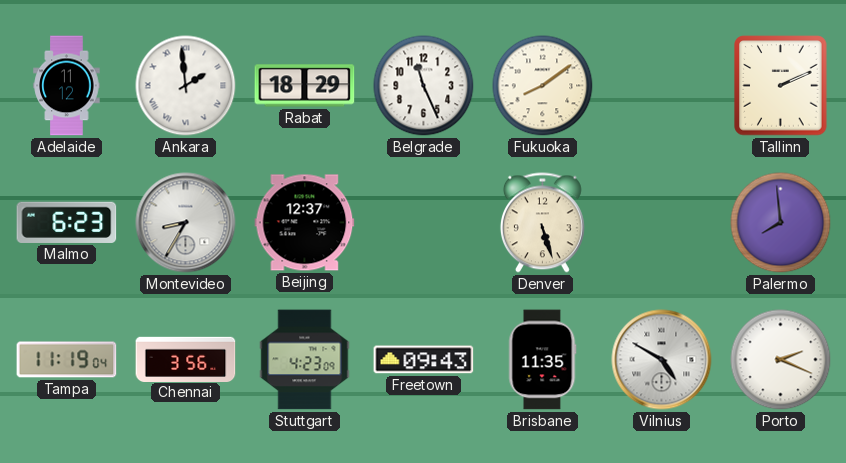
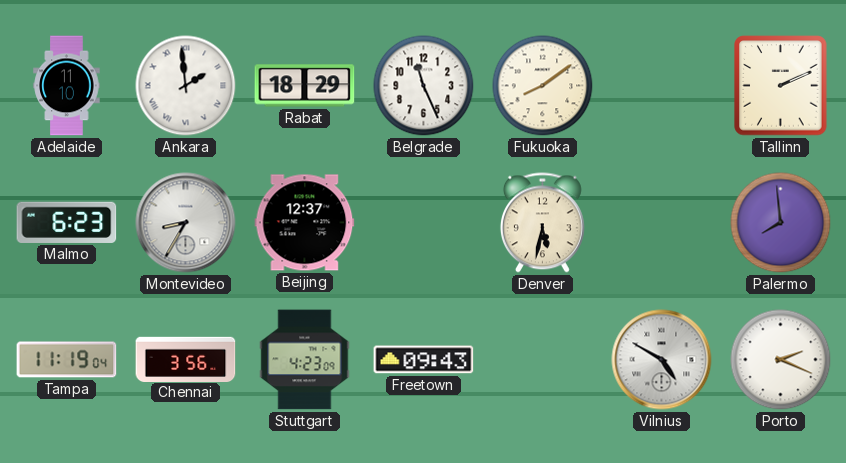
Adelaide: 11:12 -> 11:10 (67, 86)
Denver: 5:27 -> 5:32 (542, 223)
Brisbane: 11:35 -> none (542, 360)
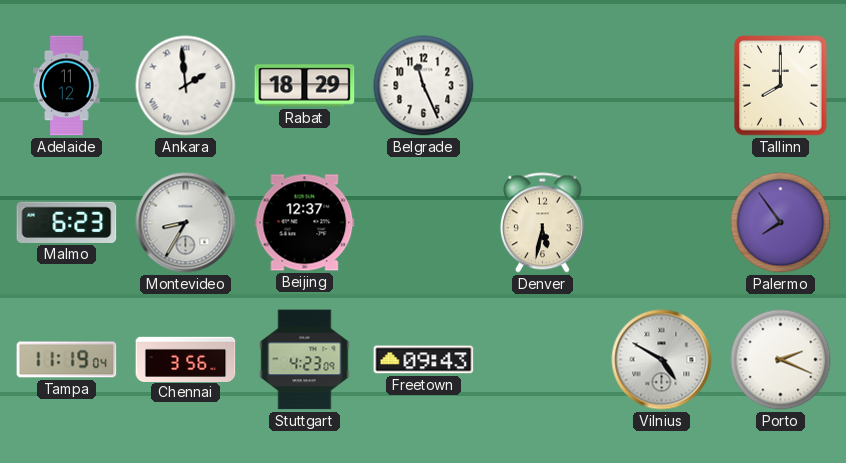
Adelaide: 11:10 -> 11:12 (67, 86)
Fukuoka: 8:09 -> none (543, 86)
Tallinn: 2:11 -> 8:00 (781, 86)
Palermo: 7:59 -> 7:54 (781, 223)
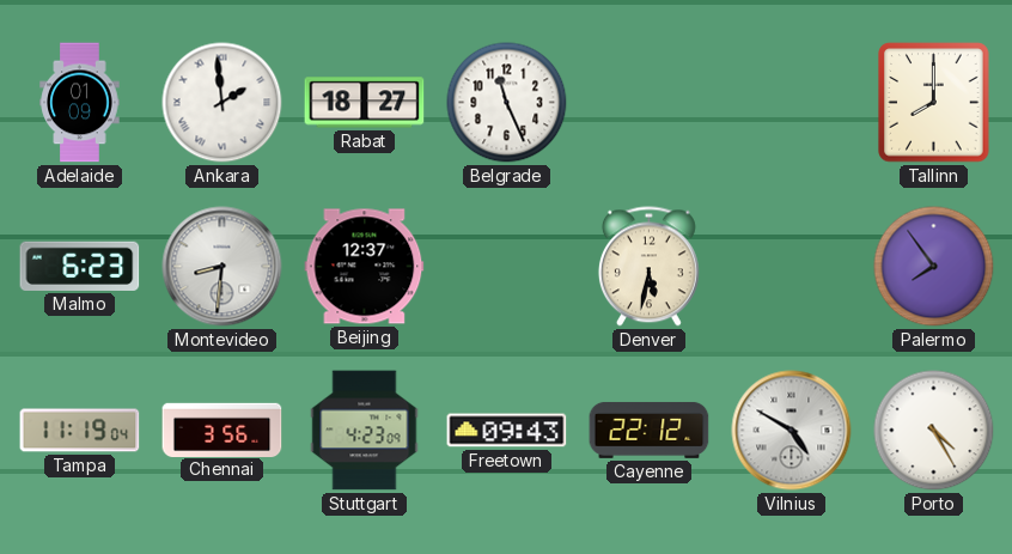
Adelaide: 11:12 -> 01:09 (80, 103)
Rabat: 18:29 -> 18:27 (365, 103)
Montevideo: 8:35 -> 8:31 (222, 267)
Cayenne: none -> 22:12 (650, 430)
Porto: 2:19 -> 4:25 (934, 431)
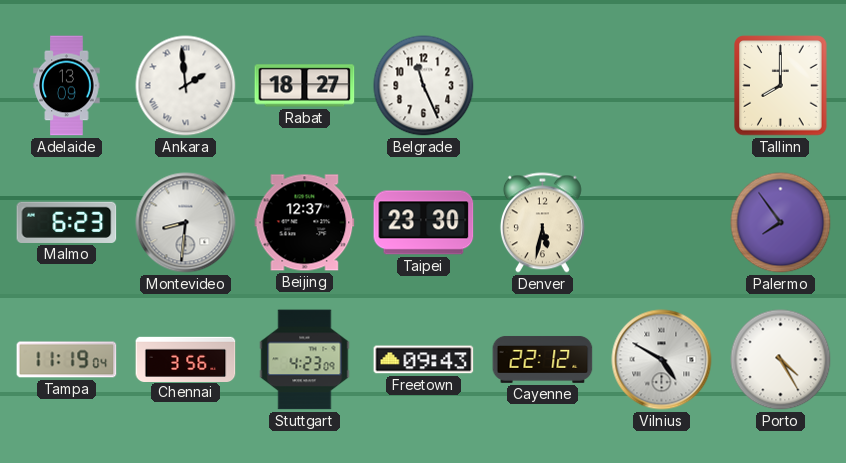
Adelaide: 01:09 -> 13:09 (67, 86)
Taipei: none -> 23:30 (424, 223)
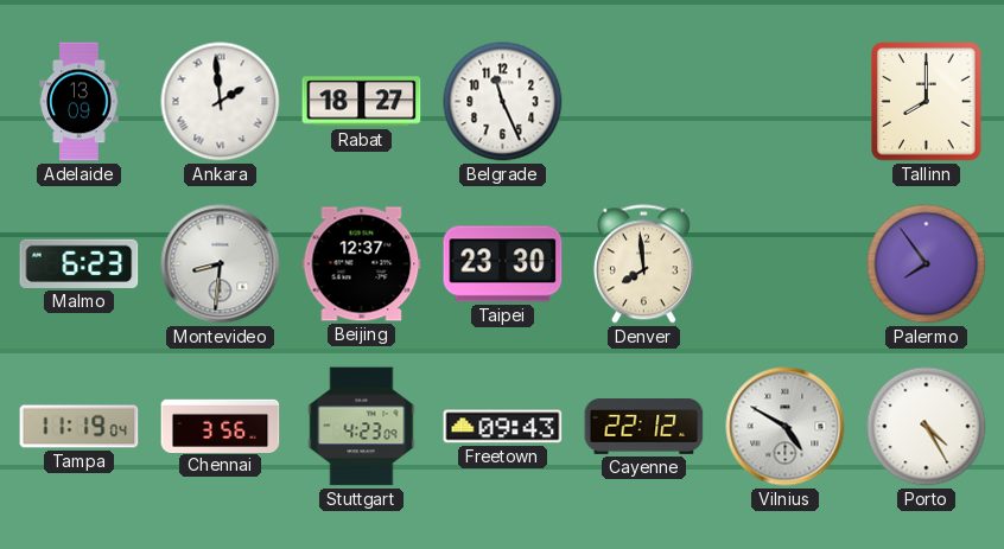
Denver: 5:32 -> 7:59 (643, 264)
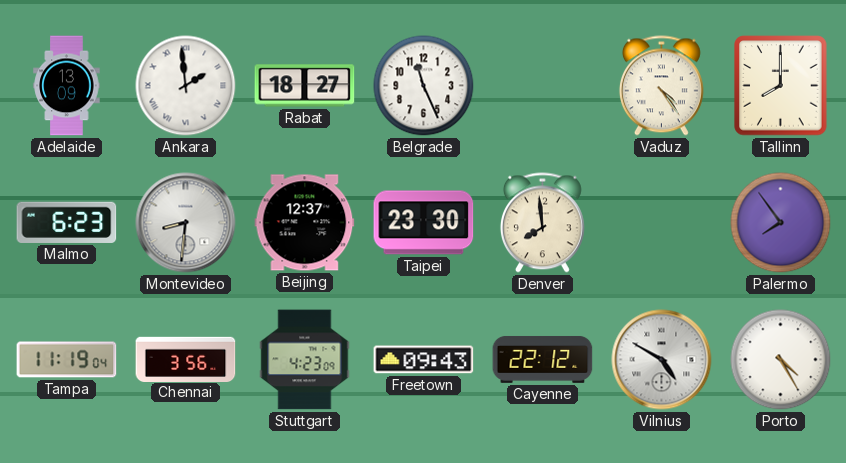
Vaduz: none -> 4:24 (661, 86)
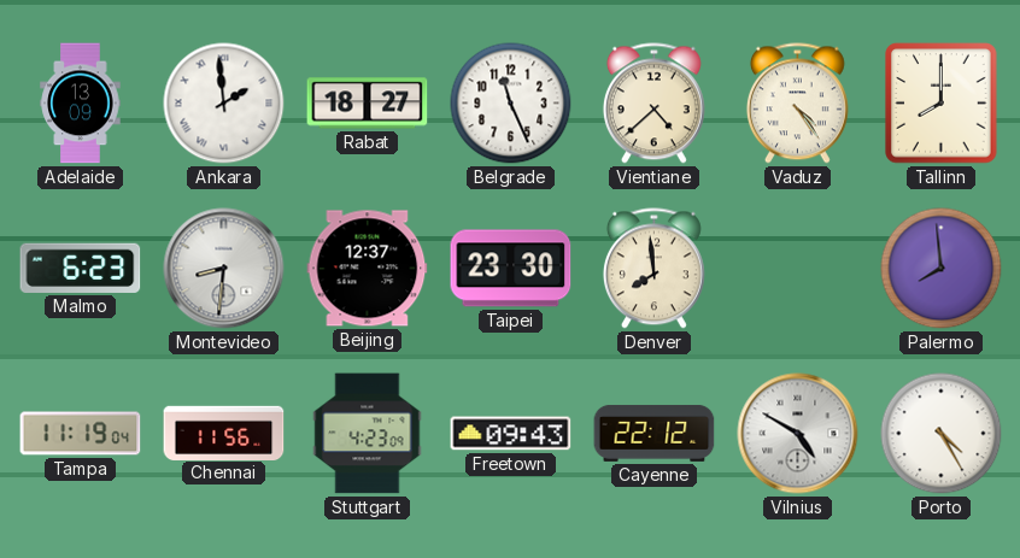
Vientiane: none -> 4:38 (653, 104)
Palermo: 7:54 -> 7:59 (942, 269)
Chennai: 3:56 -> 11:56 (224, 433)
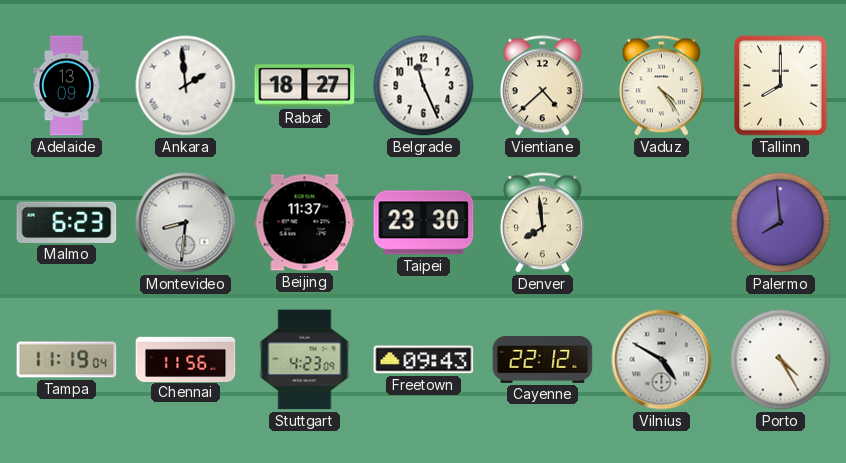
Beijing: 12:37 -> 11:37 (305, 223)
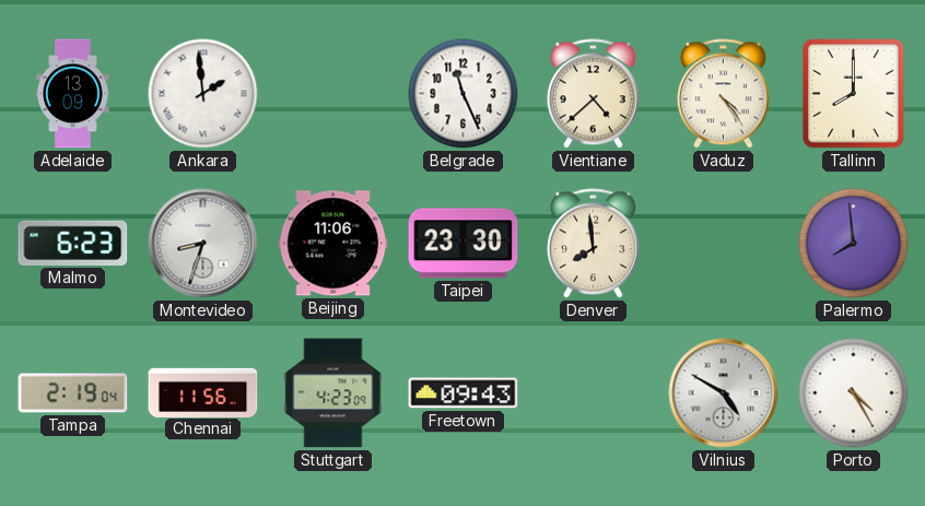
Rabat: 18:27 -> none (305, 86)
Montevideo: 8:31 -> 8:33 (203, 244)
Beijing: 11:37 -> 11:06 (333, 244)
Tampa: 11:19 -> 2:19 (73, 393)
Cayenne: 22:12 -> none (543, 359)
